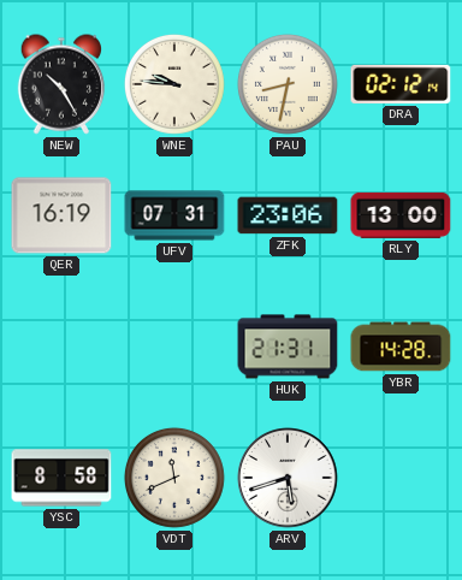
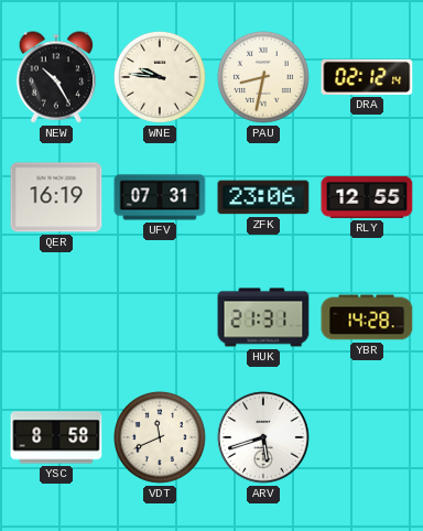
RLY: 13:00 -> 12:55 (367, 197)
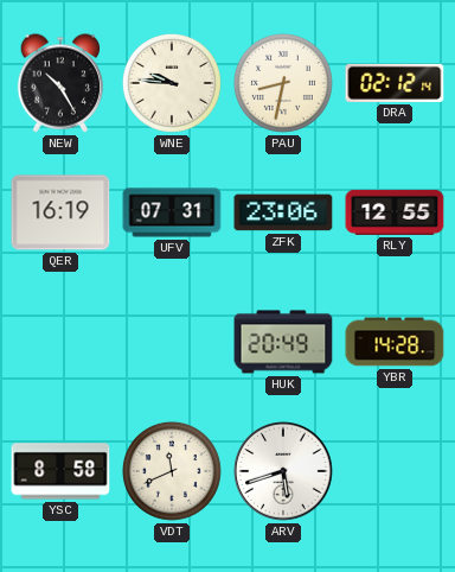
HUK: 21:31 -> 20:49 (283, 342)
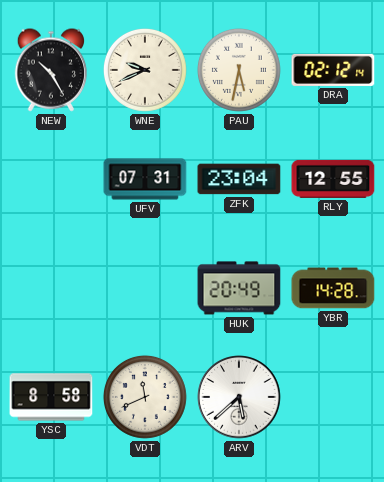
WNE: 9:46 -> 9:41 (145, 70)
PAU: 8:32 -> 5:32 (239, 70)
QER: 16:19 -> none (60, 212)
ZFK: 23:06 -> 23:04 (239, 179)
ARV: 5:42 -> 5:38 (239, 397)
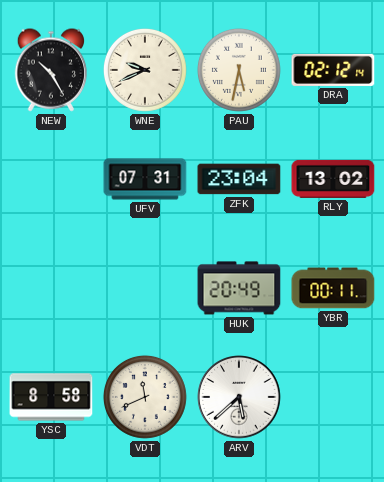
RLY: 12:55 -> 13:02 (333, 179)
YBR: 14:28 -> 00:11 (333, 288)
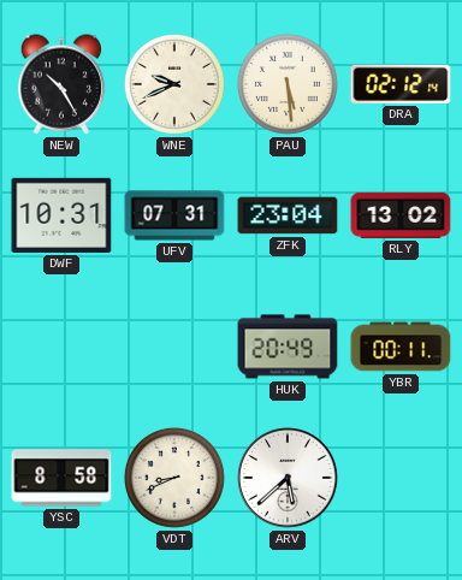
PAU: 5:32 -> 5:29 (288, 84)
DWF: none -> 10:31 (61, 215)
VDT: 11:41 -> 8:41 (174, 478)
